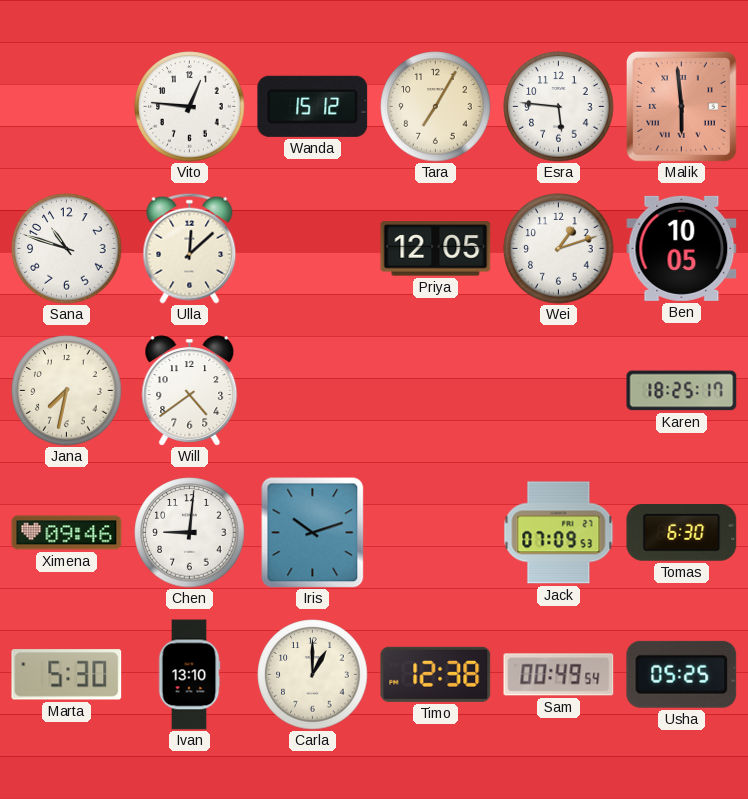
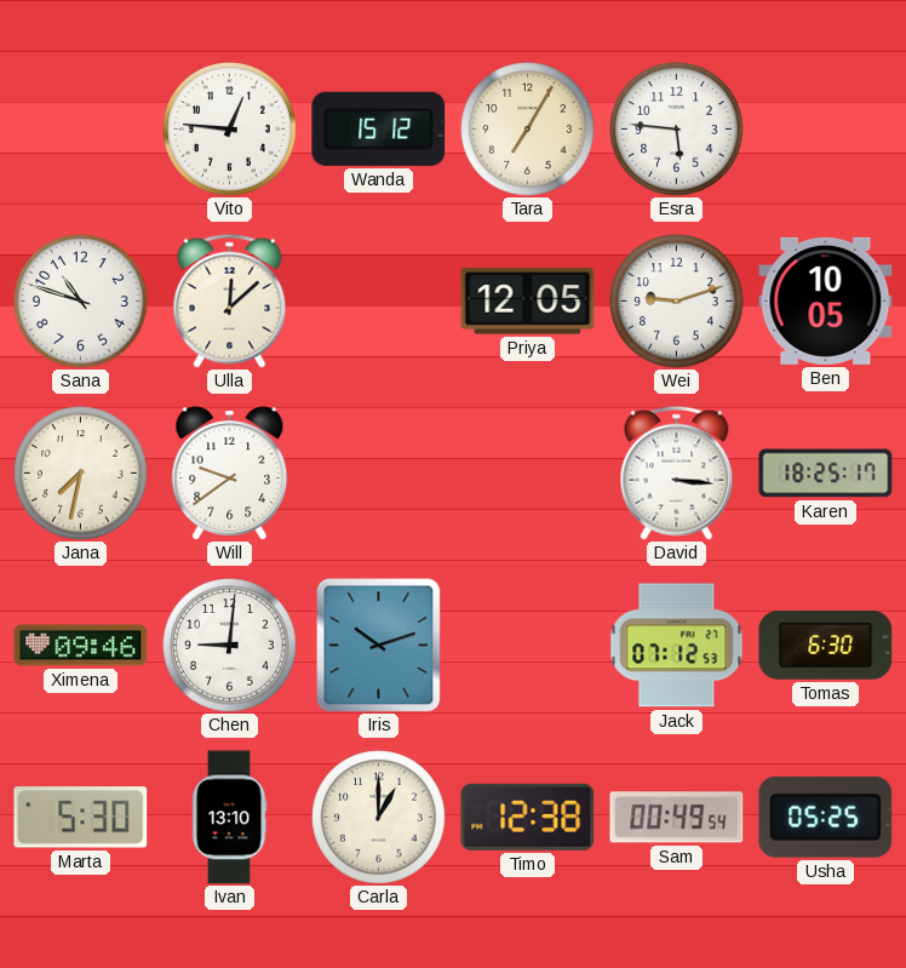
Malik: 5:59 -> none (682, 107)
Wei: 1:12 -> 9:12 (677, 302)
Will: 4:39 -> 9:39 (230, 474)
David: none -> 3:16 (677, 472)
Jack: 07:09 -> 07:12 (677, 646)
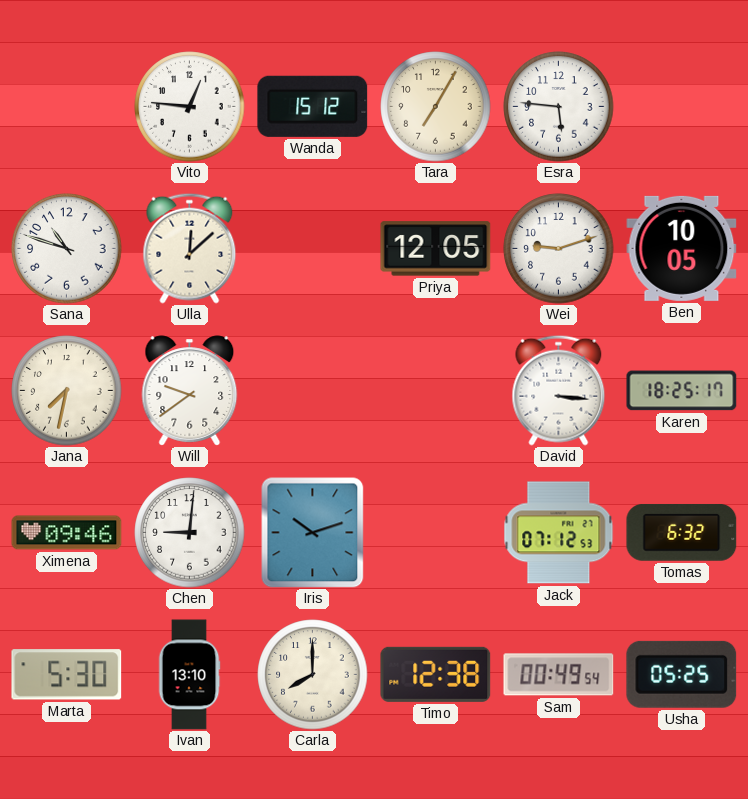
Tomas: 6:30 -> 6:32 (682, 533)
Carla: 1:00 -> 8:00 (313, 675)
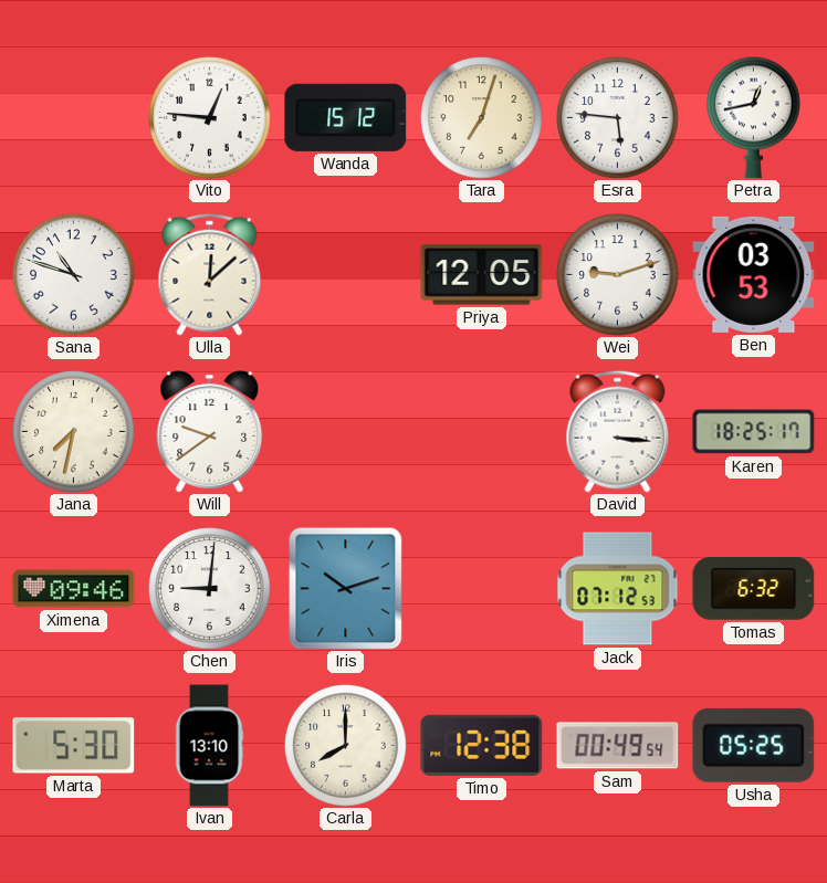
Tara: 7:05 -> 7:03 (482, 118)
Petra: none -> 12:43 (754, 117)
Ben: 10:05 -> 03:53 (754, 274)
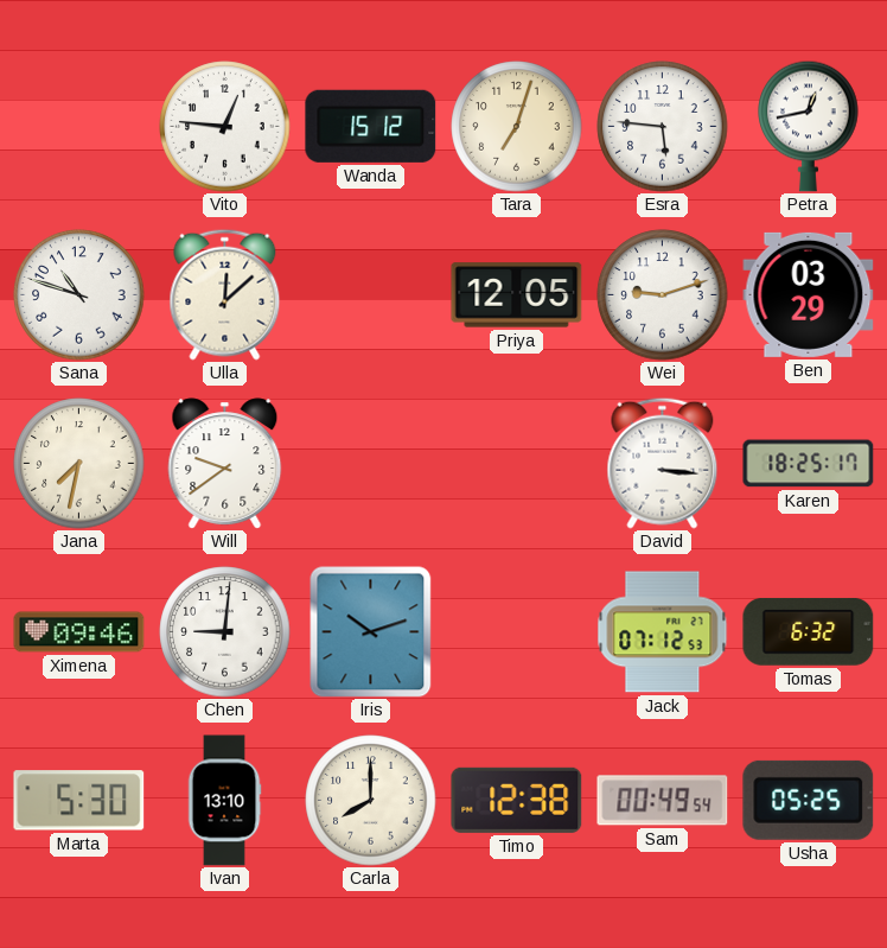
Ben: 03:53 -> 03:29 (809, 294)
